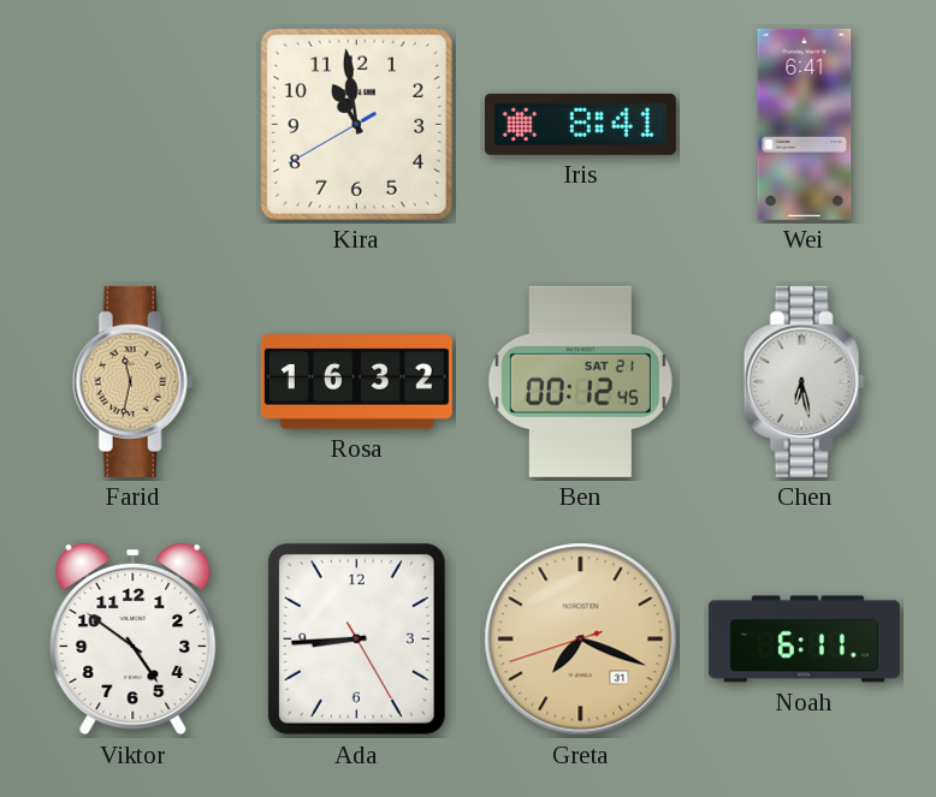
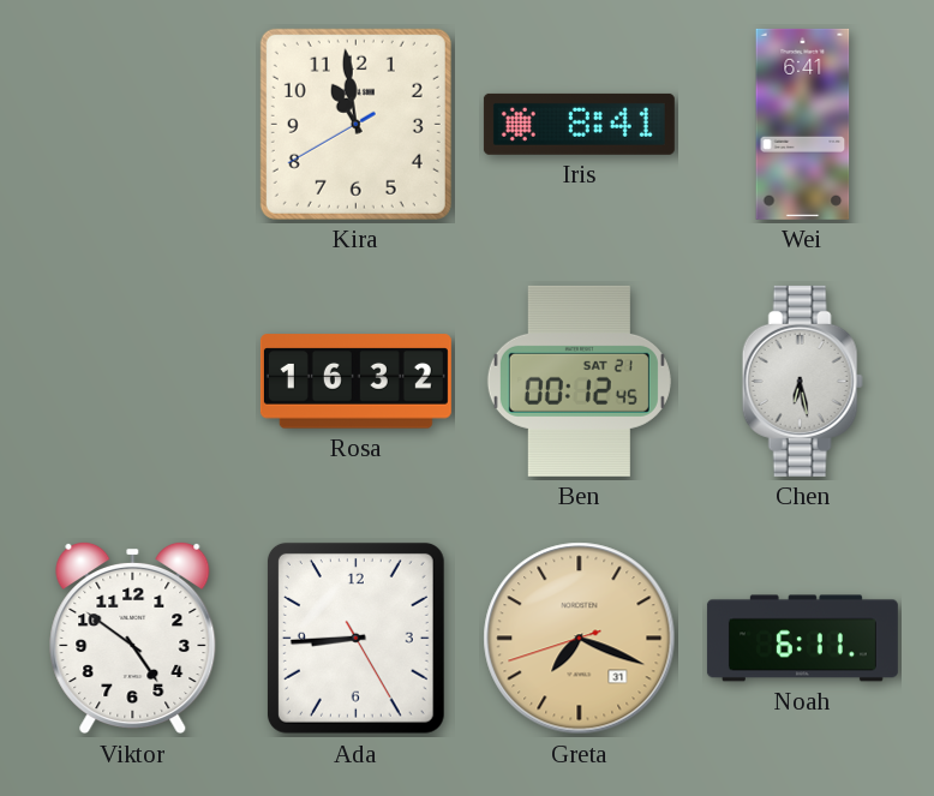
Farid: 11:32 -> none (132, 381)
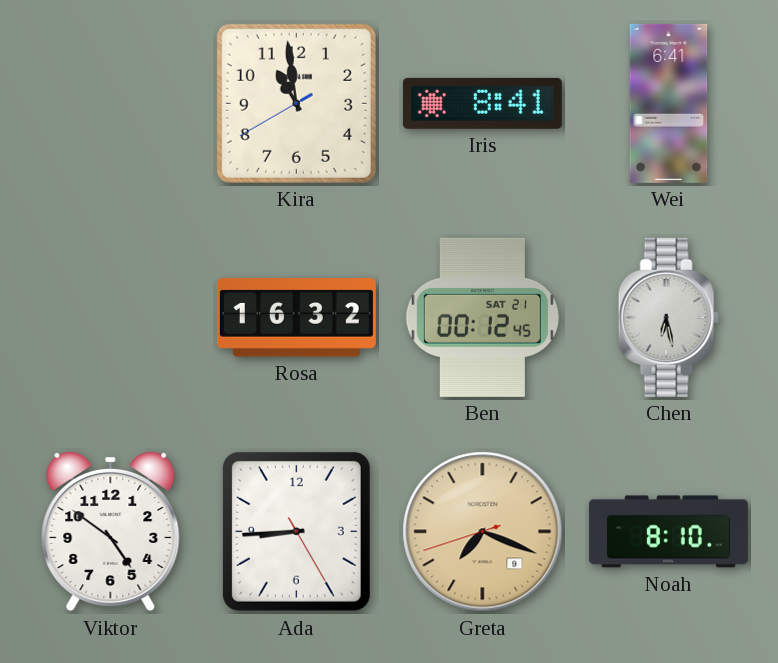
Greta date: 31 -> 9 (483, 532)
Noah: 6:11 -> 8:10 (668, 532)
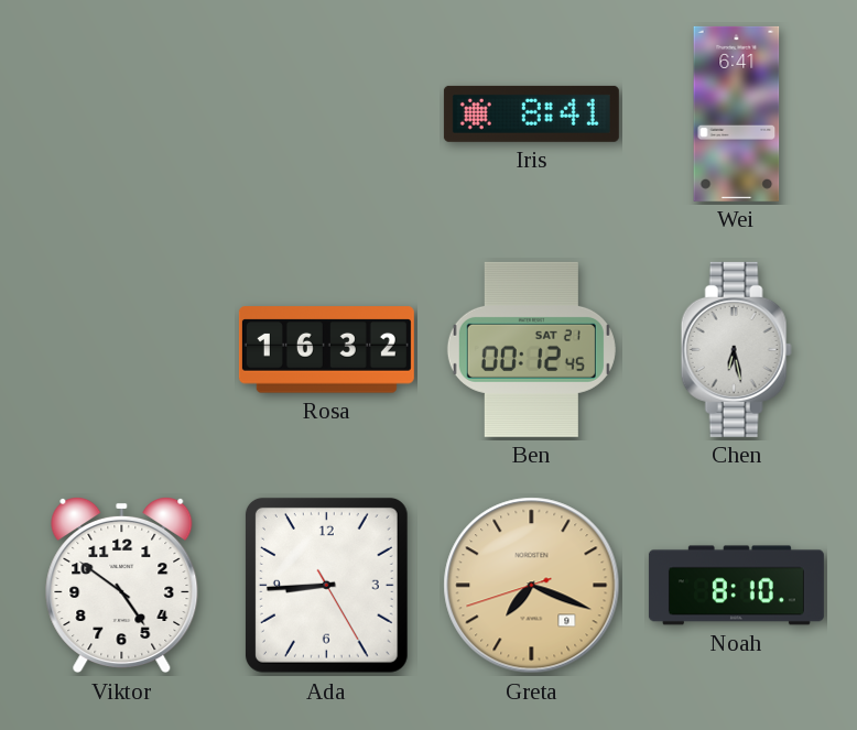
Kira: 10:58 -> none (296, 103)
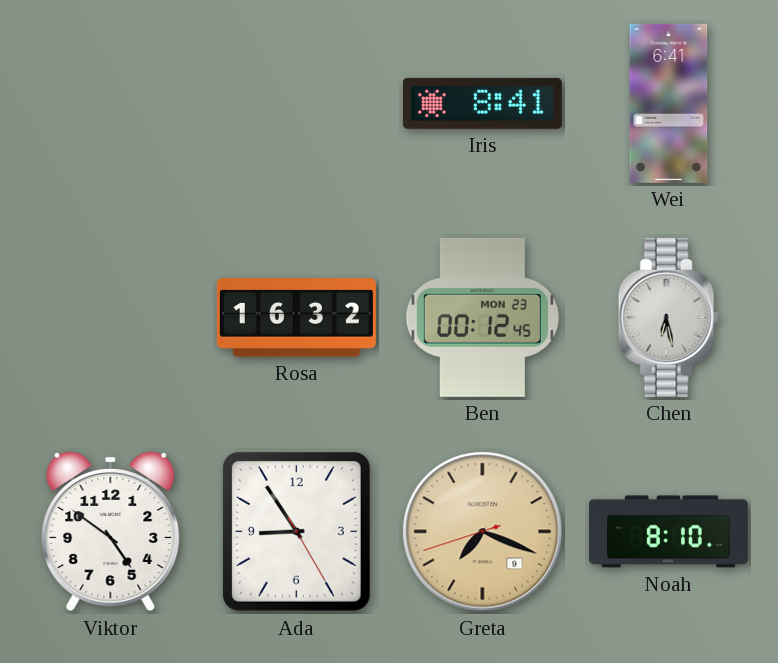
Ben date: SAT 21 -> MON 23 (482, 317)
Ada: 8:44 -> 8:54 (296, 531)
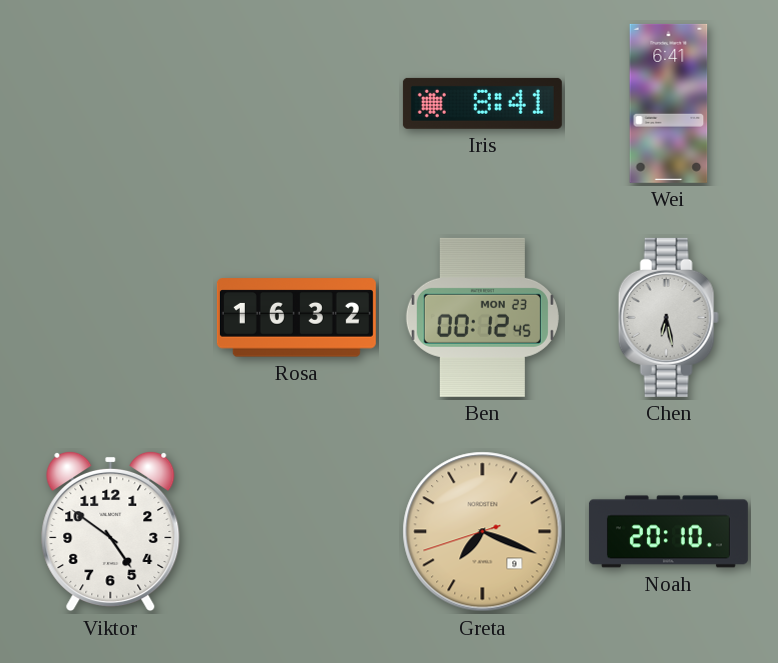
Ada: 8:54 -> none (296, 531)
Noah: 8:10 -> 20:10 (668, 532)
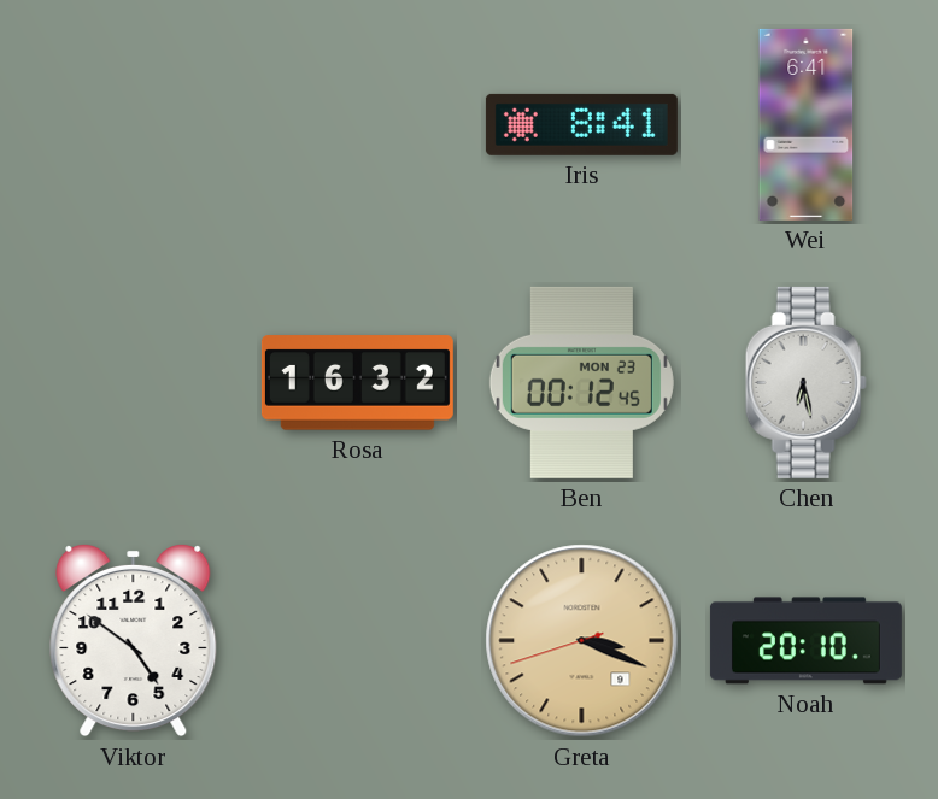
Greta: 7:18 -> 3:18 (582, 641)
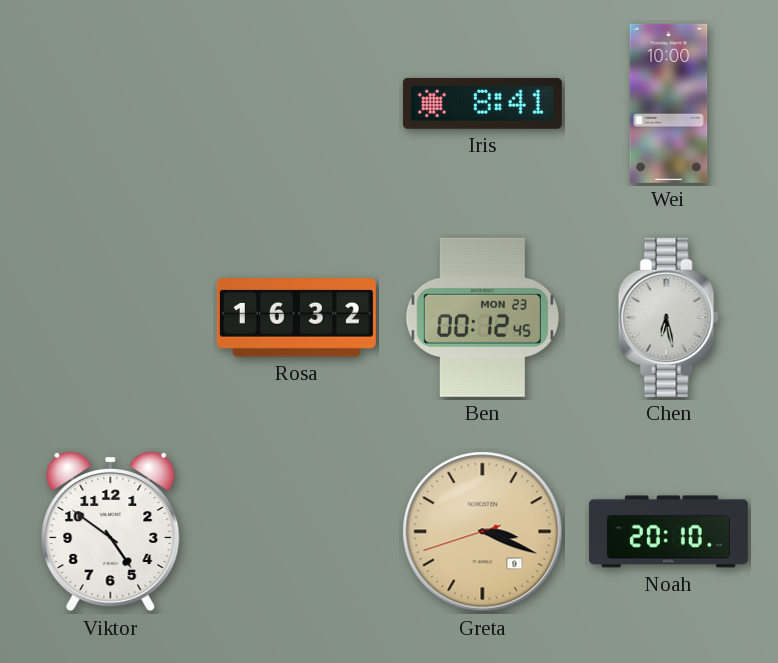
Wei: 6:41 -> 10:00 (669, 103)
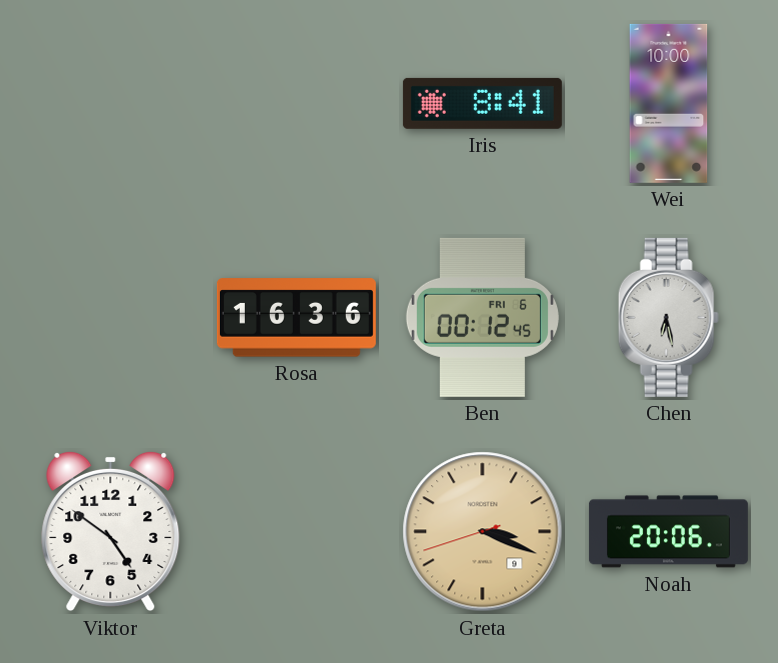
Rosa: 16:32 -> 16:36 (296, 318)
Ben date: MON 23 -> FRI 6 (482, 317)
Noah: 20:10 -> 20:06 (668, 532)
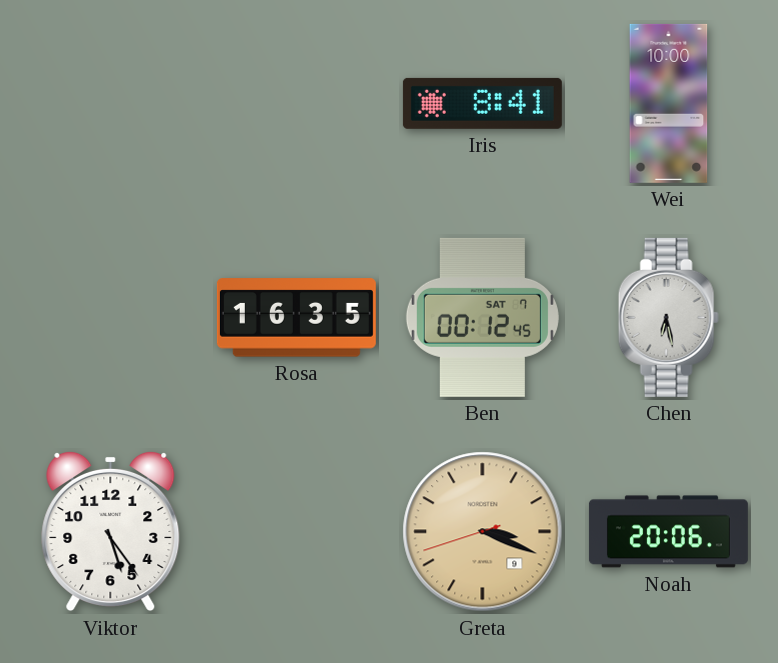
Rosa: 16:36 -> 16:35 (296, 318)
Ben date: FRI 6 -> SAT 7 (482, 317)
Viktor: 4:51 -> 5:24 (111, 531)
